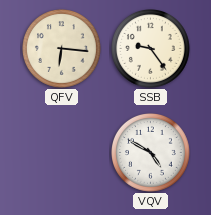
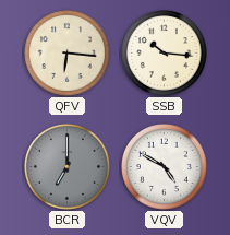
SSB: 9:24 -> 10:16 (165, 54)
BCR: none -> 7:00 (68, 167)
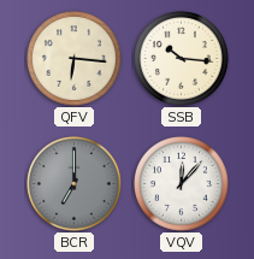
VQV: 4:50 -> 12:07 (182, 184)
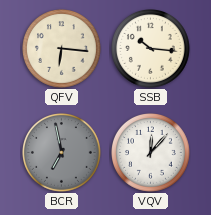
BCR: 7:00 -> 6:58 (62, 153)
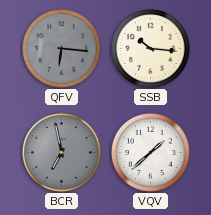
QFV dial: cream -> grey (62, 49)
VQV: 12:07 -> 1:38 (151, 153)
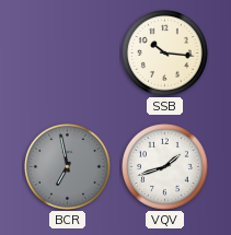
QFV: 6:16 -> none (62, 49)
VQV: 1:38 -> 1:42 (165, 167)
